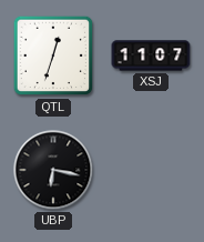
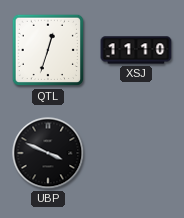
XSJ: 11:07 -> 11:10 (136, 50)
UBP: 6:17 -> 3:49 (48, 153)
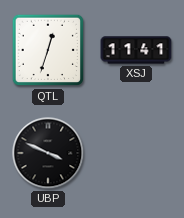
XSJ: 11:10 -> 11:41 (136, 50)
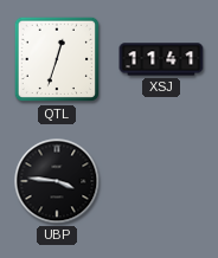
UBP: 3:49 -> 3:46 (57, 181)
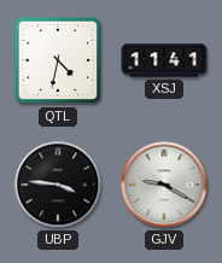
QTL: 12:33 -> 4:32 (58, 60)
GJV: none -> 9:20 (164, 185)
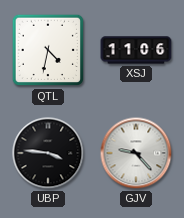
XSJ: 11:41 -> 11:06 (136, 50)
GJV: 9:20 -> 9:23 (136, 153)
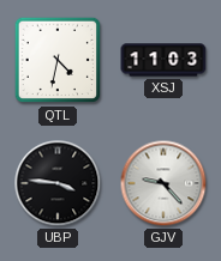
XSJ: 11:06 -> 11:03 (163, 60)
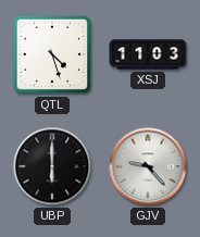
QTL: 4:32 -> 4:27 (52, 54)
UBP: 3:46 -> 6:00 (52, 166)
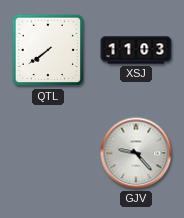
QTL: 4:27 -> 7:39 (48, 50)
UBP: 6:00 -> none (52, 166)
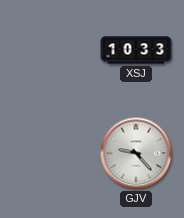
QTL: 7:39 -> none (48, 50)
XSJ: 11:03 -> 10:33 (136, 50)
